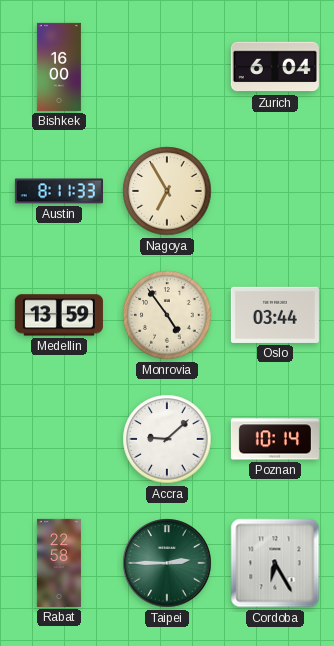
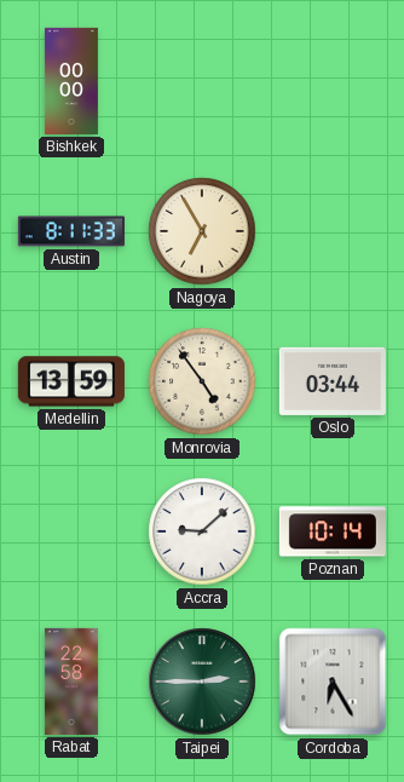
Bishkek: 16:00 -> 00:00 (71, 81)
Zurich: 6:04 -> none (275, 67)
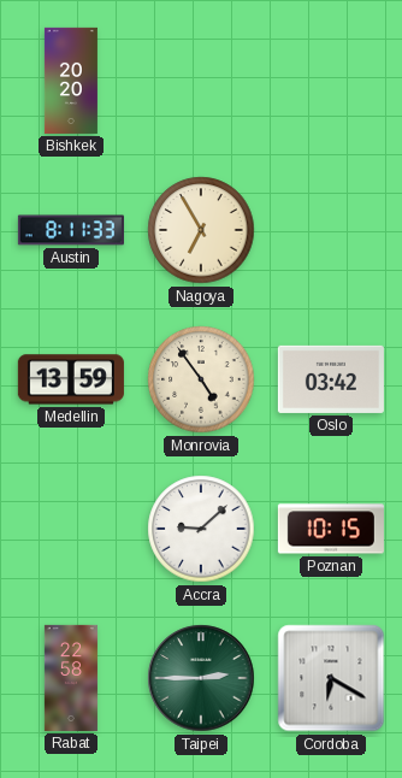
Bishkek: 00:00 -> 20:20 (71, 81)
Oslo: 03:44 -> 03:42 (331, 379)
Poznan: 10:14 -> 10:15 (331, 529)
Cordoba: 6:25 -> 6:20 (331, 678)
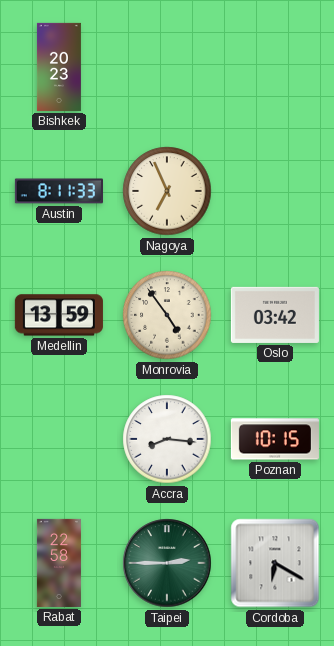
Bishkek: 20:20 -> 20:23 (59, 67)
Nagoya: 6:55 -> 6:56 (167, 191)
Accra: 9:08 -> 8:16 (167, 439)
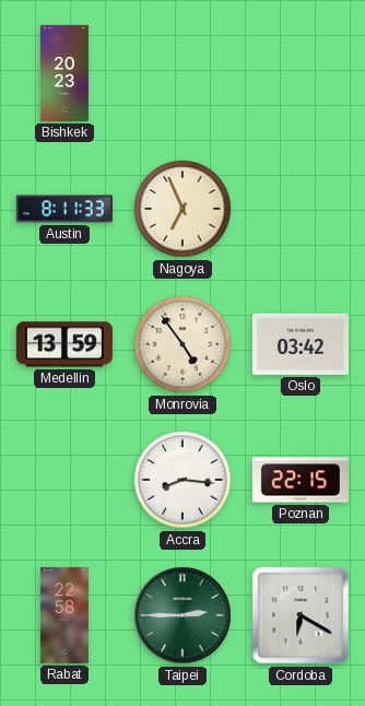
Poznan: 10:15 -> 22:15 (301, 480)
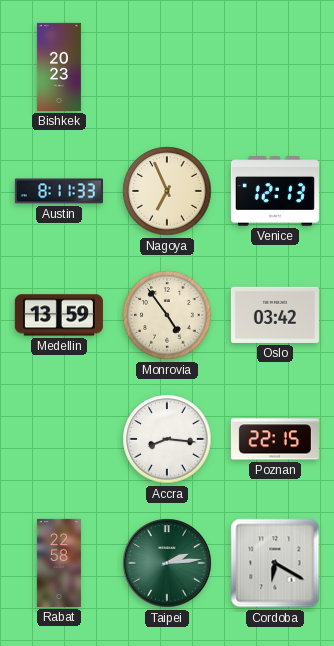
Venice: none -> 12:13 (275, 191)
Taipei: 2:45 -> 2:14 (167, 563)
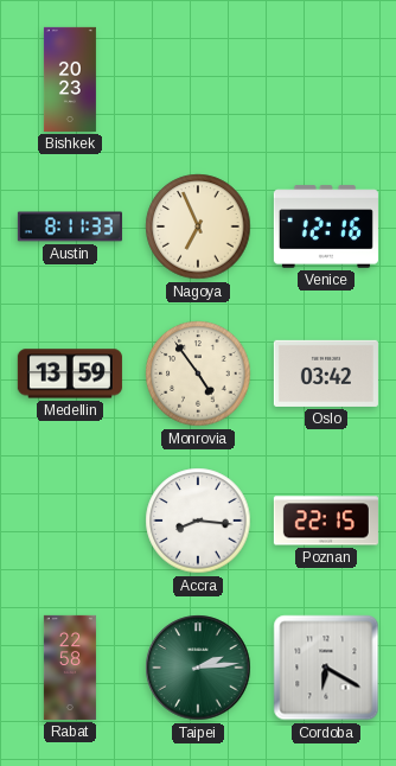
Venice: 12:13 -> 12:16 (326, 226)
